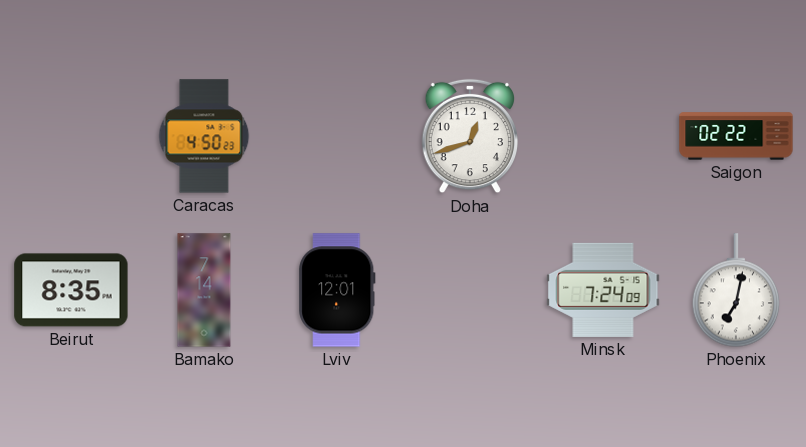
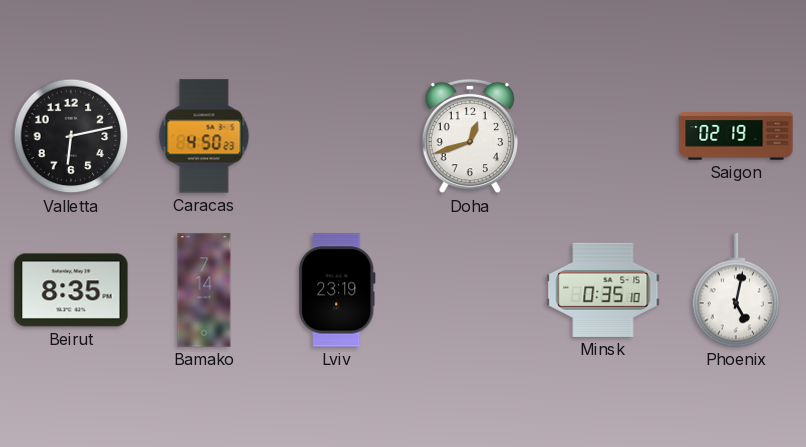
Valletta: none -> 6:13 (71, 136)
Saigon: 02:22 -> 02:19 (736, 136)
Lviv: 12:01 -> 23:19 (337, 290)
Minsk: 7:24 -> 0:35 (603, 290)
Phoenix: 7:02 -> 5:02 (736, 290)
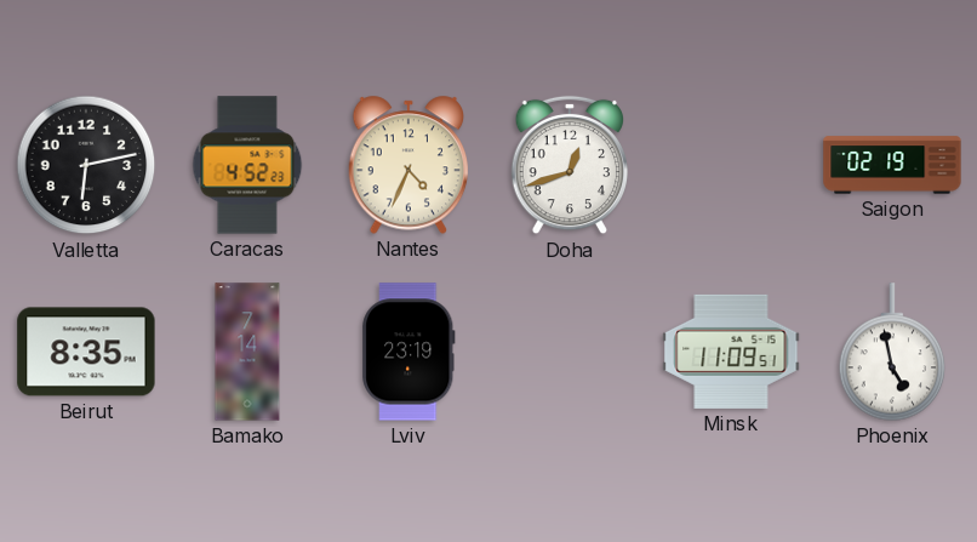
Caracas: 4:50 -> 4:52 (247, 165)
Nantes: none -> 4:34 (408, 165)
Minsk: 0:35 -> 11:09 (731, 352)
Phoenix: 5:02 -> 4:58 (892, 352)
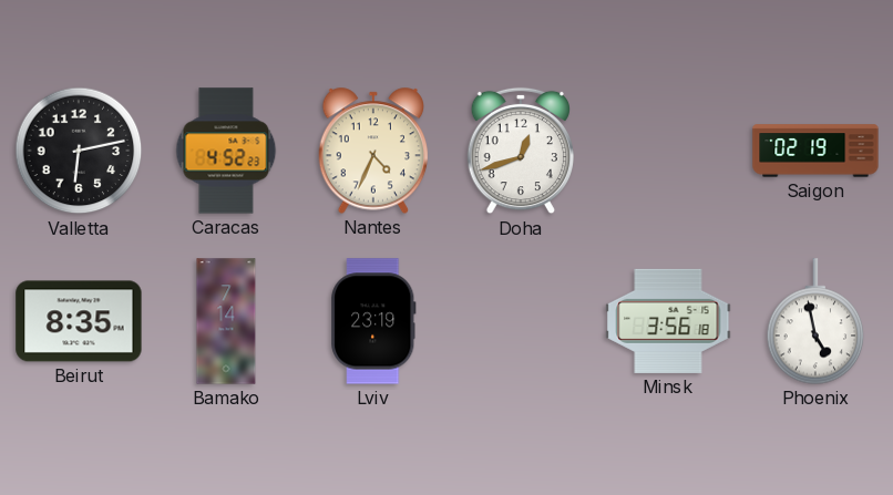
Minsk: 11:09 -> 3:56 (668, 321)
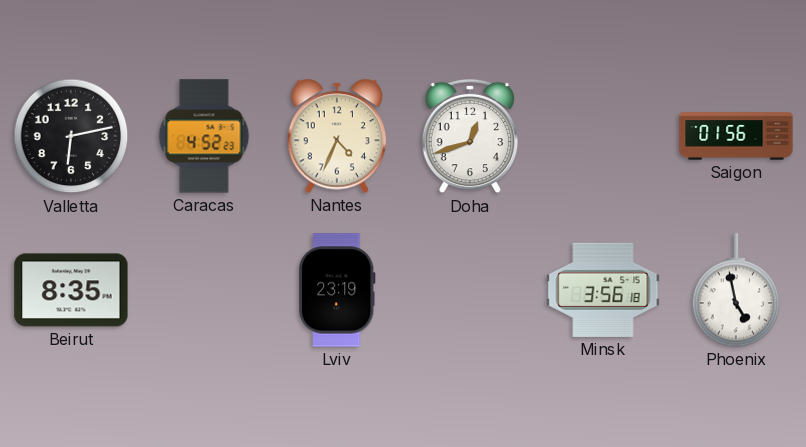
Saigon: 02:19 -> 01:56 (736, 136)
Bamako: 7:14 -> none (226, 321)
